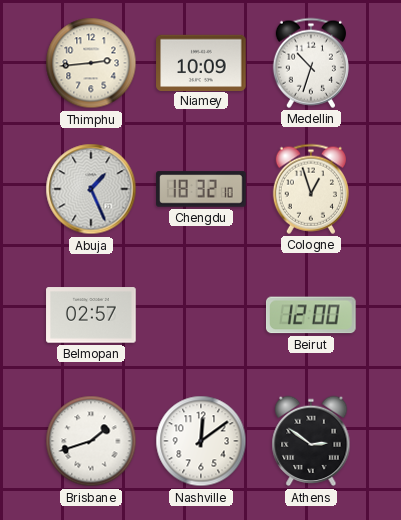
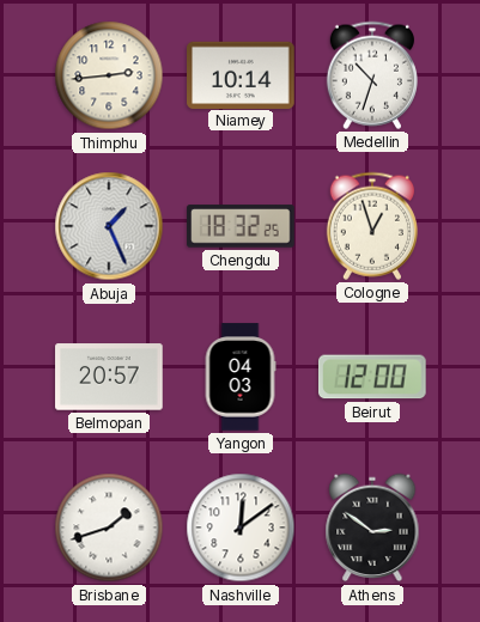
Niamey: 10:09 -> 10:14 (241, 74)
Chengdu: 18:32:10 -> 18:32:25 (241, 226)
Belmopan: 02:57 -> 20:57 (109, 377)
Yangon: none -> 04:03 (241, 377)
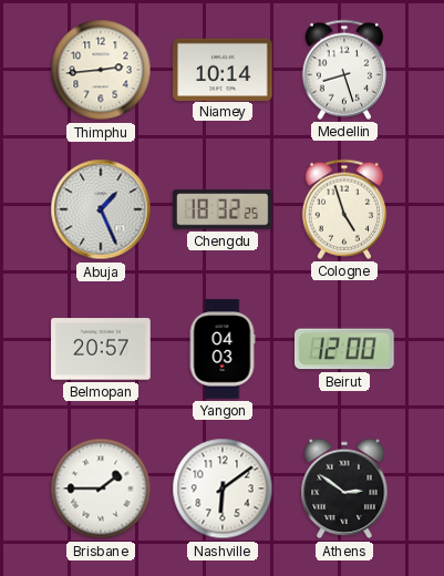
Medellin: 10:33 -> 8:27 (344, 70)
Cologne: 12:57 -> 4:57 (344, 209)
Brisbane: 1:42 -> 1:45 (101, 488)
Nashville: 12:09 -> 6:09 (223, 488)
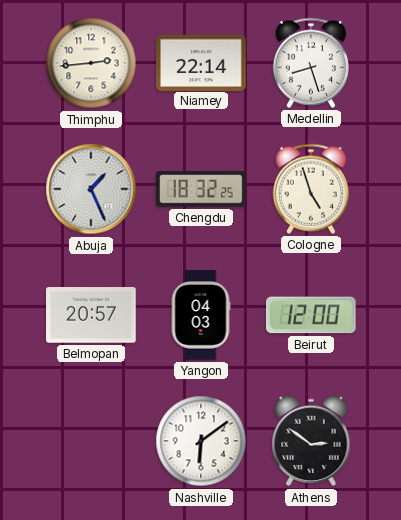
Niamey: 10:14 -> 22:14 (201, 62)
Brisbane: 1:45 -> none (101, 488)
